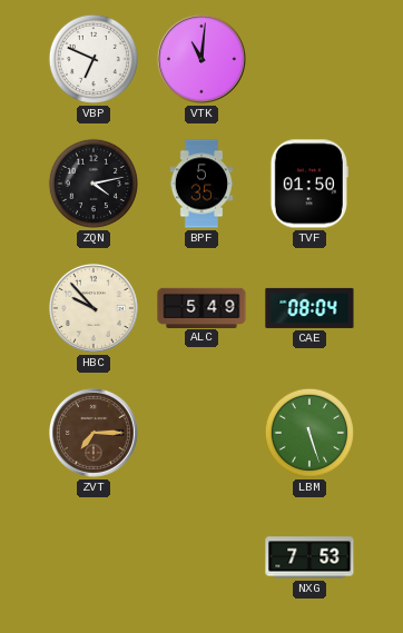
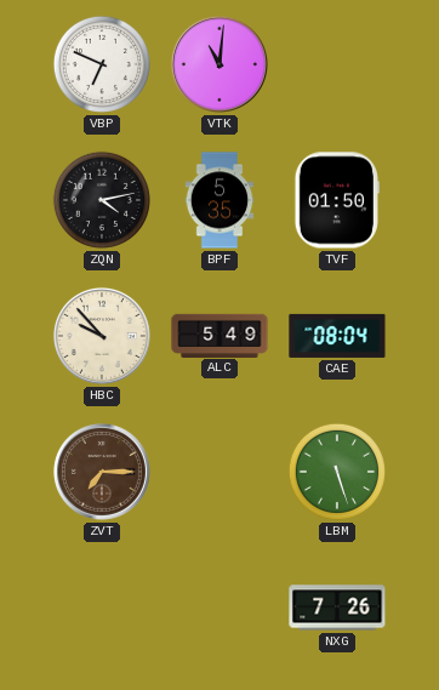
NXG: 7:53 -> 7:26 (337, 608)
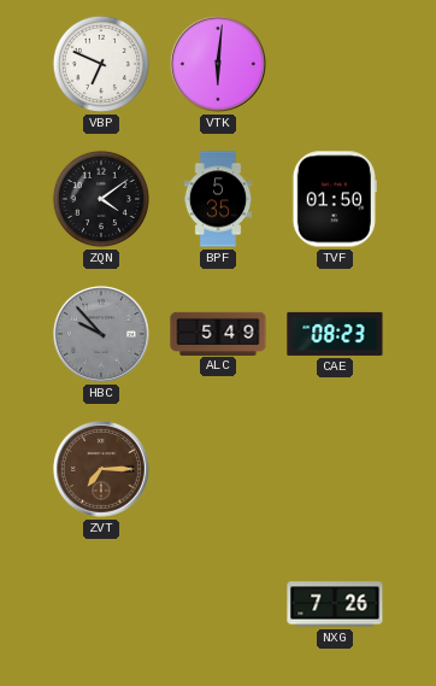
VTK: 11:01 -> 6:01 (218, 64)
ZQN: 4:13 -> 4:09 (101, 199)
HBC dial: cream -> grey (101, 334)
CAE: 08:04 -> 08:23 (335, 334)
LBM: 5:27 -> none (337, 472)
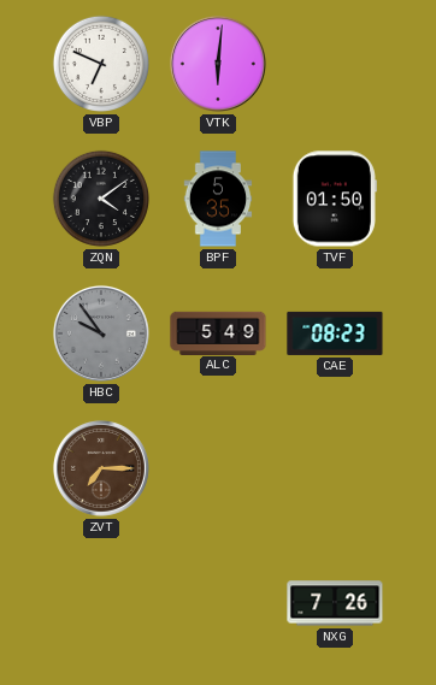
HBC: 9:53 -> 9:54 (101, 333)
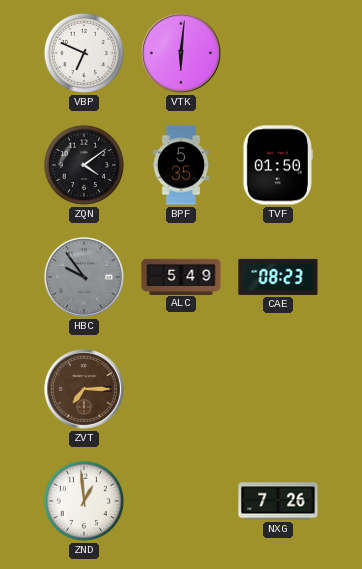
ZND: none -> 12:59 (84, 501)
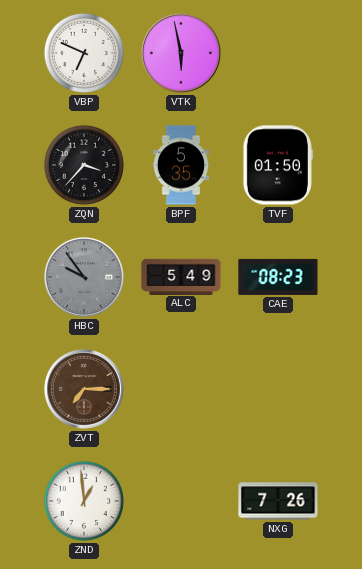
VTK: 6:01 -> 5:58 (181, 53)
ZQN: 4:09 -> 3:37 (84, 165)
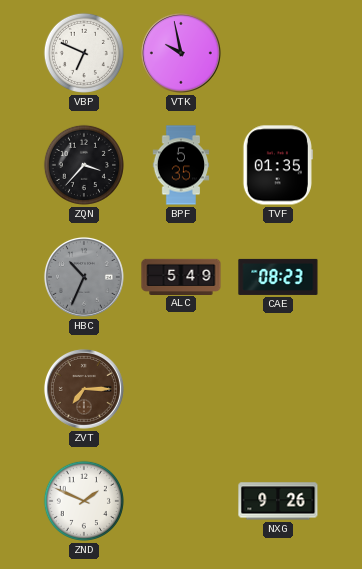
VTK: 5:58 -> 9:58 (181, 53)
TVF: 01:50 -> 01:35 (278, 165)
HBC: 9:54 -> 10:34 (84, 277)
ZND: 12:59 -> 1:49 (84, 501)
NXG: 7:26 -> 9:26 (278, 501)
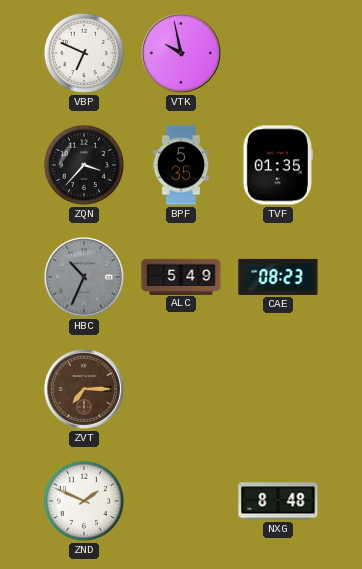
NXG: 9:26 -> 8:48 (278, 501)
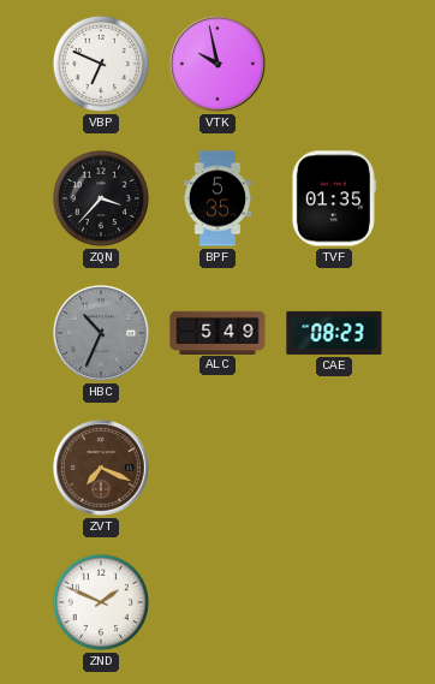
ZVT: 7:15 -> 7:19 (101, 468)
NXG: 8:48 -> none (278, 501)
